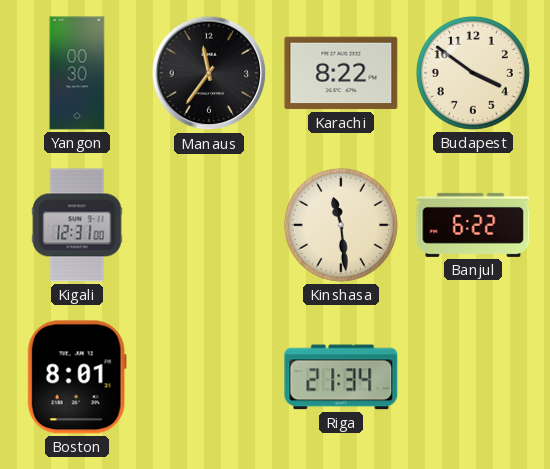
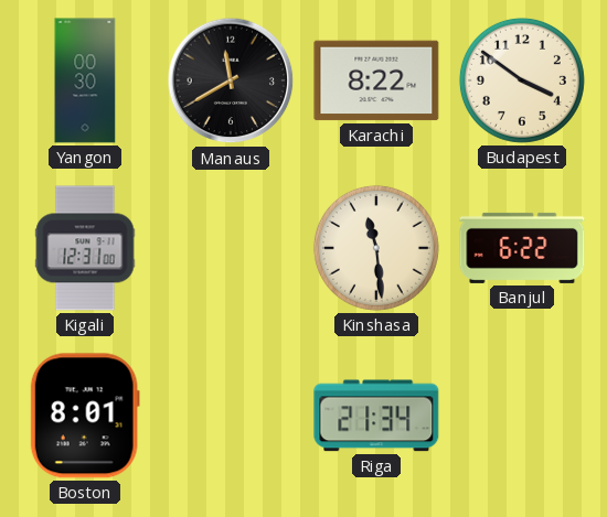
Manaus: 11:36 -> 11:40 (231, 80)
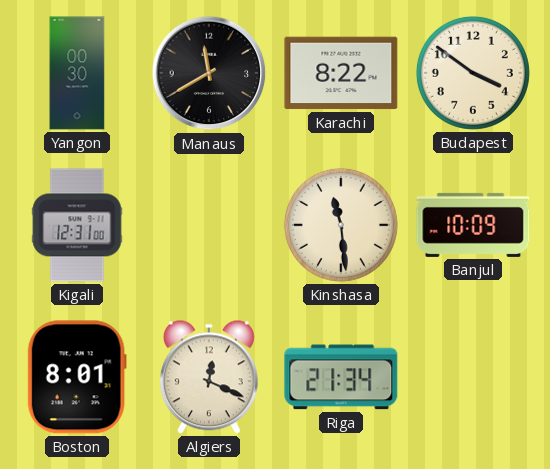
Banjul: 6:22 -> 10:09 (473, 225)
Algiers: none -> 12:19 (209, 377)
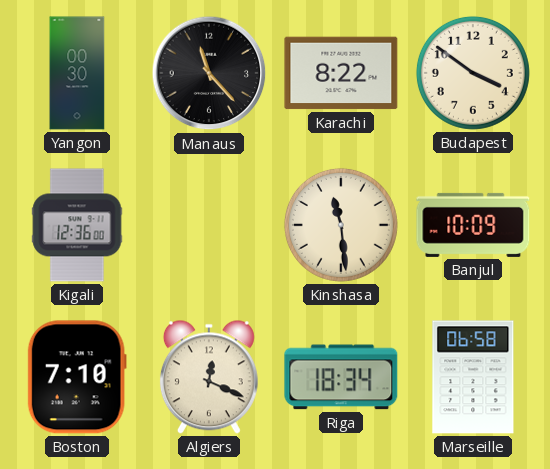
Manaus: 11:40 -> 11:23 (209, 73)
Kigali: 12:31 -> 12:36 (77, 225)
Boston: 8:01 -> 7:10 (77, 377)
Riga: 21:34 -> 18:34 (341, 377)
Marseille: none -> 06:58 (473, 377)
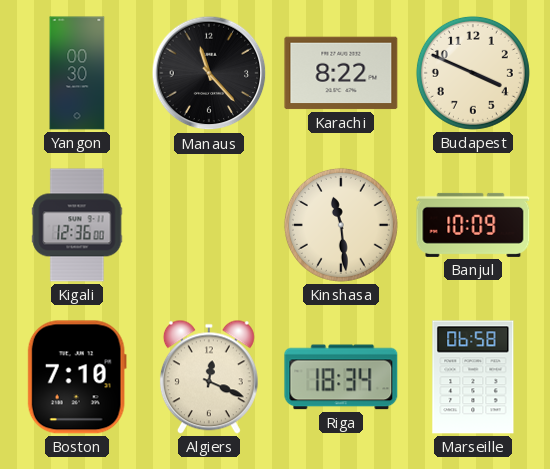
Budapest: 3:51 -> 3:49 (473, 73)
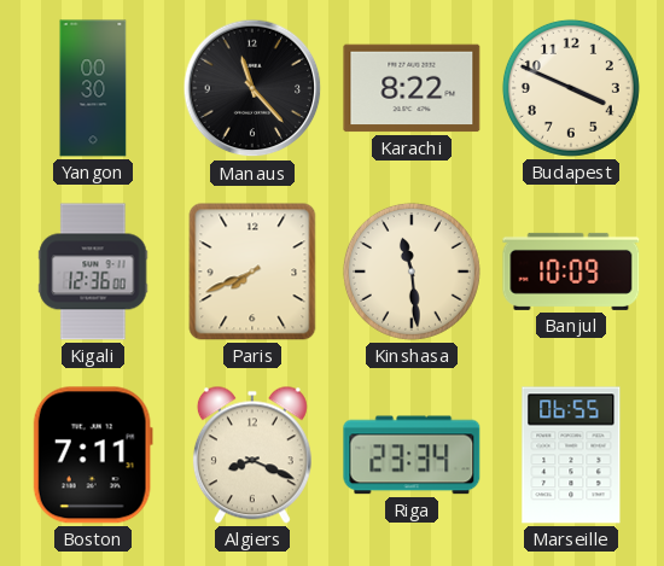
Paris: none -> 7:41 (252, 272)
Boston: 7:10 -> 7:11 (93, 455)
Algiers: 12:19 -> 8:19 (252, 455)
Riga: 18:34 -> 23:34 (412, 455)
Marseille: 06:58 -> 06:55 (571, 455)
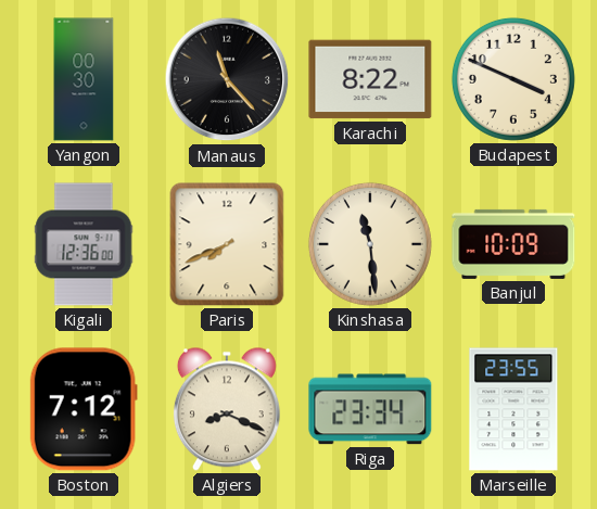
Boston: 7:11 -> 7:12 (84, 409)
Marseille: 06:55 -> 23:55 (513, 409)
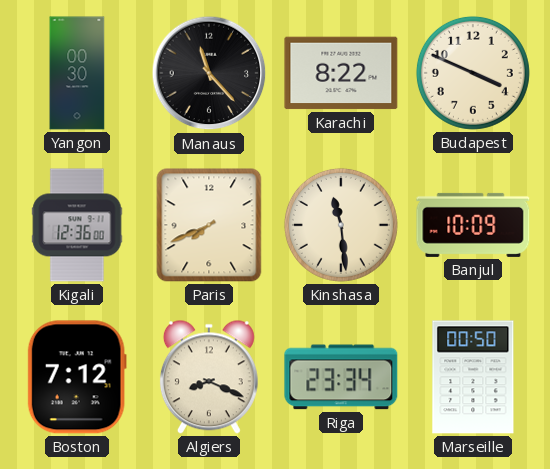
Marseille: 23:55 -> 00:50 (473, 377)
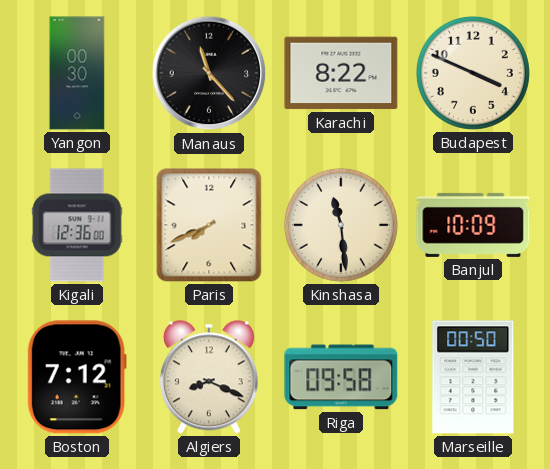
Riga: 23:34 -> 09:58 (341, 377)
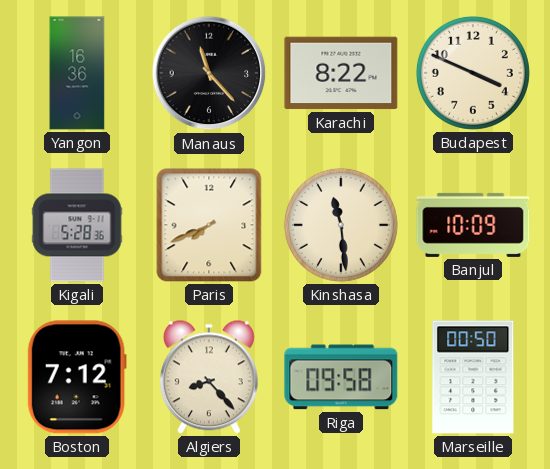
Yangon: 00:30 -> 16:36 (77, 73)
Kigali: 12:36 -> 5:28 (77, 225)
Algiers: 8:19 -> 8:23 (209, 377)
